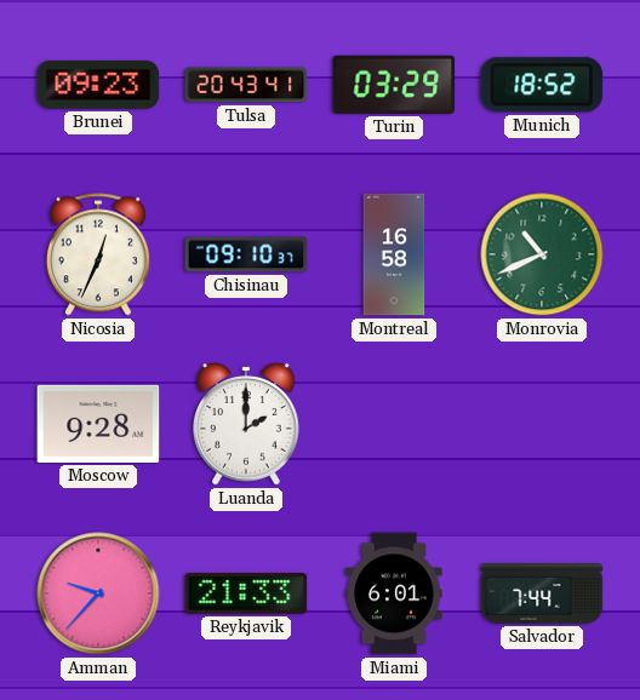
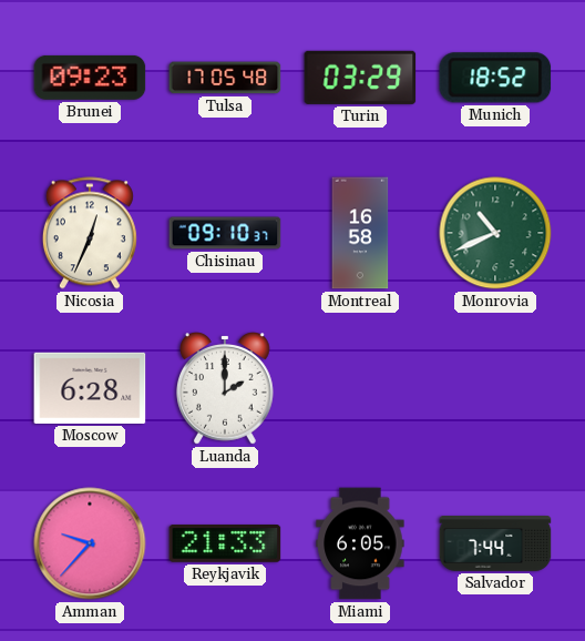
Tulsa: 20:43 -> 17:05 (225, 78)
Moscow: 9:28 -> 6:28 (90, 388)
Miami: 6:01 -> 6:05 (360, 543)
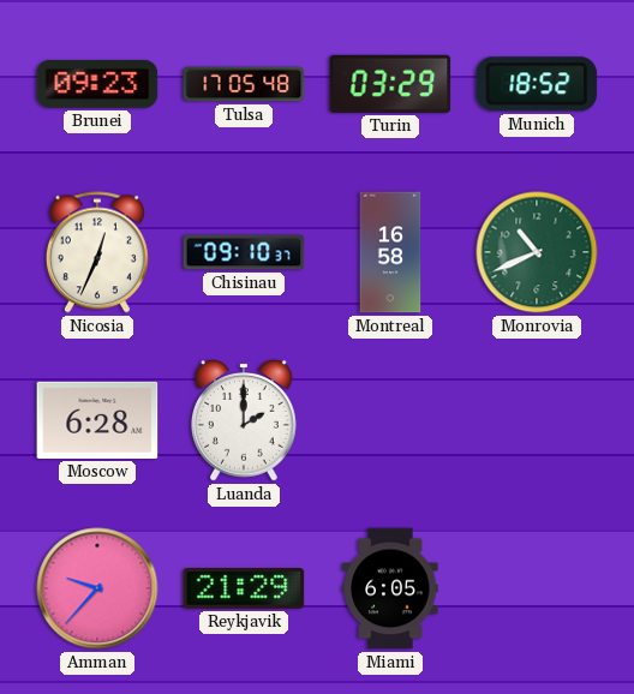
Reykjavik: 21:33 -> 21:29 (244, 590)
Salvador: 7:44 -> none (495, 543)
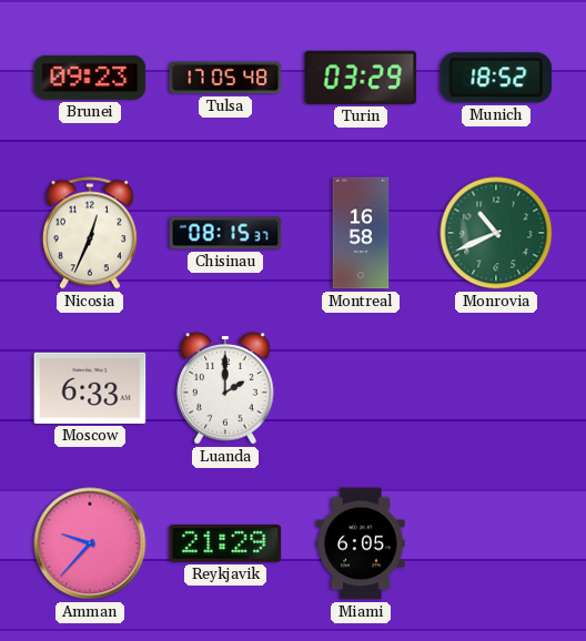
Chisinau: 09:10 -> 08:15 (225, 233)
Moscow: 6:28 -> 6:33 (90, 388)
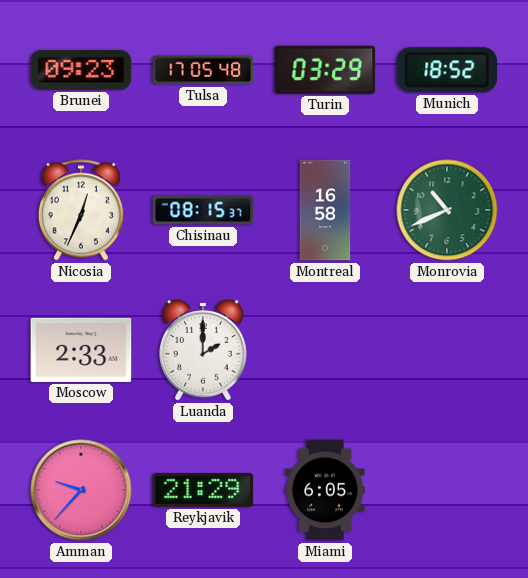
Moscow: 6:33 -> 2:33 (81, 350)
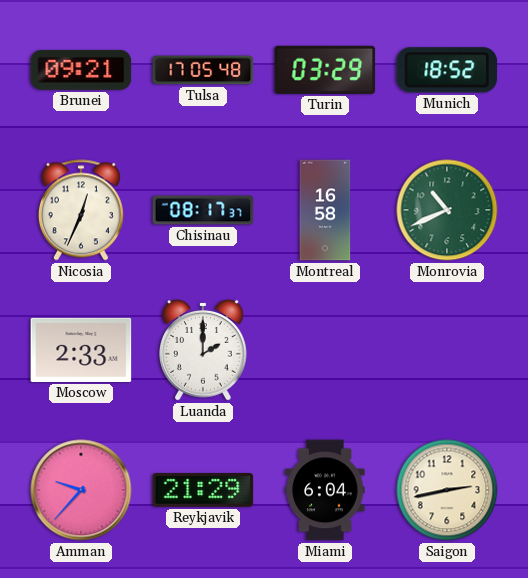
Brunei: 09:23 -> 09:21 (81, 70)
Chisinau: 08:15 -> 08:17 (203, 210)
Miami: 6:05 -> 6:04 (325, 490)
Saigon: none -> 2:43 (447, 490)
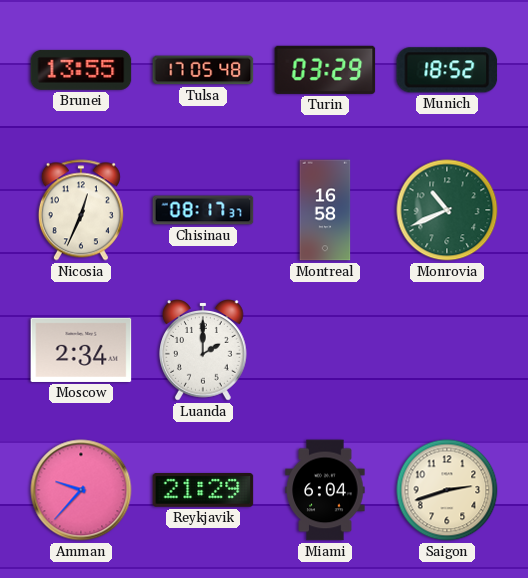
Brunei: 09:21 -> 13:55 (81, 70)
Moscow: 2:33 -> 2:34 (81, 350)
Saigon: 2:43 -> 2:42 (447, 490)
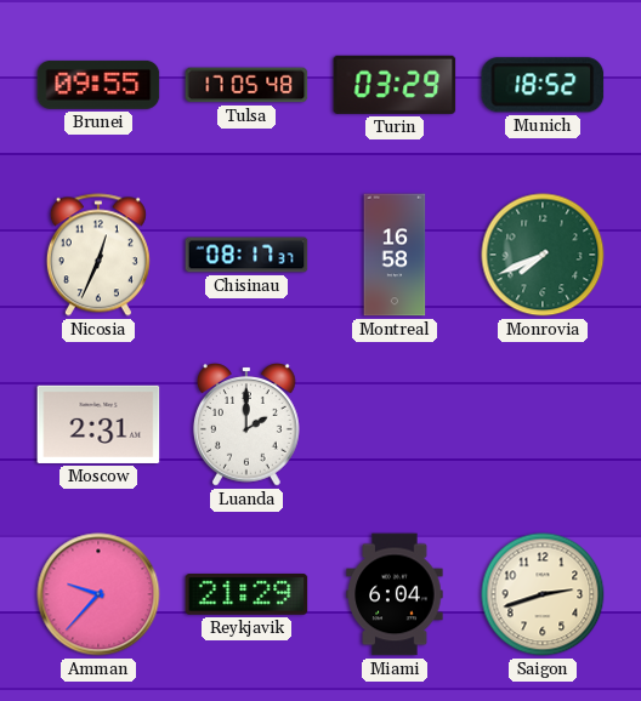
Brunei: 13:55 -> 09:55 (98, 85)
Monrovia: 10:41 -> 7:41 (543, 255)
Moscow: 2:34 -> 2:31 (98, 424)
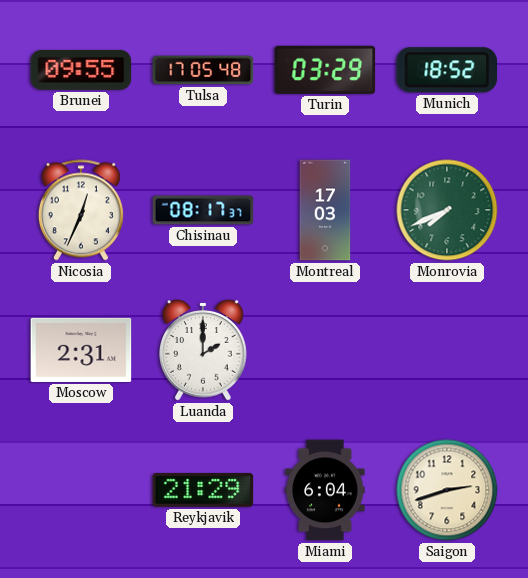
Montreal: 16:58 -> 17:03 (325, 210)
Amman: 9:37 -> none (98, 594)
